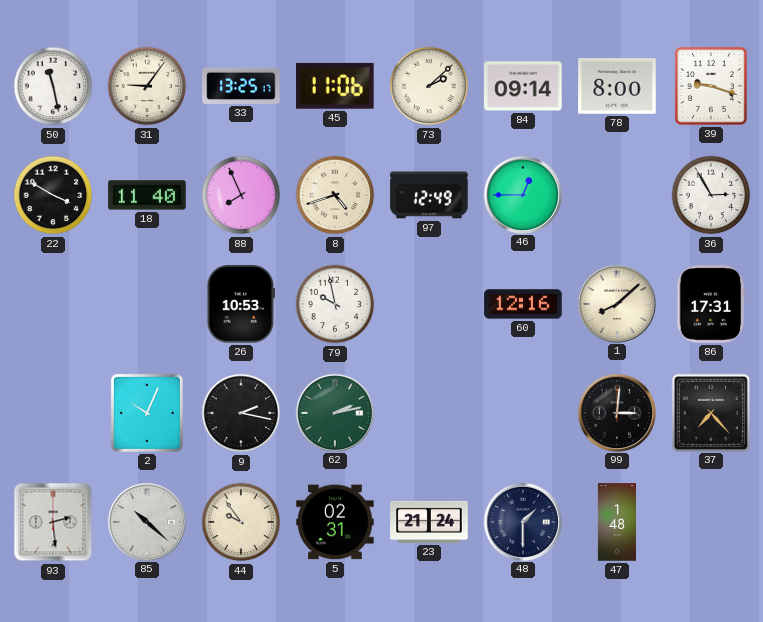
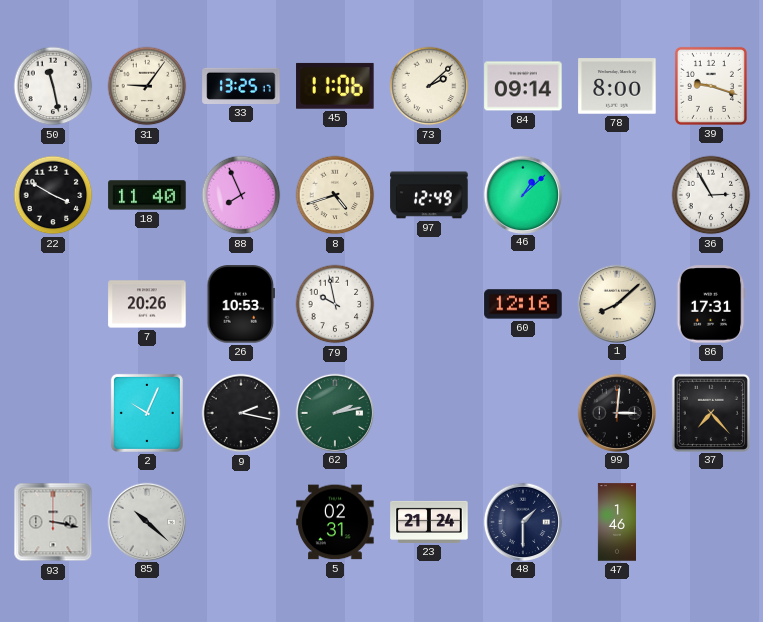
46: 12:45 -> 1:08 (522, 194)
7: none -> 20:26 (147, 304)
93: 2:29 -> 3:17 (53, 522)
44: 9:54 -> none (241, 522)
47: 1:48 -> 1:46 (616, 522)
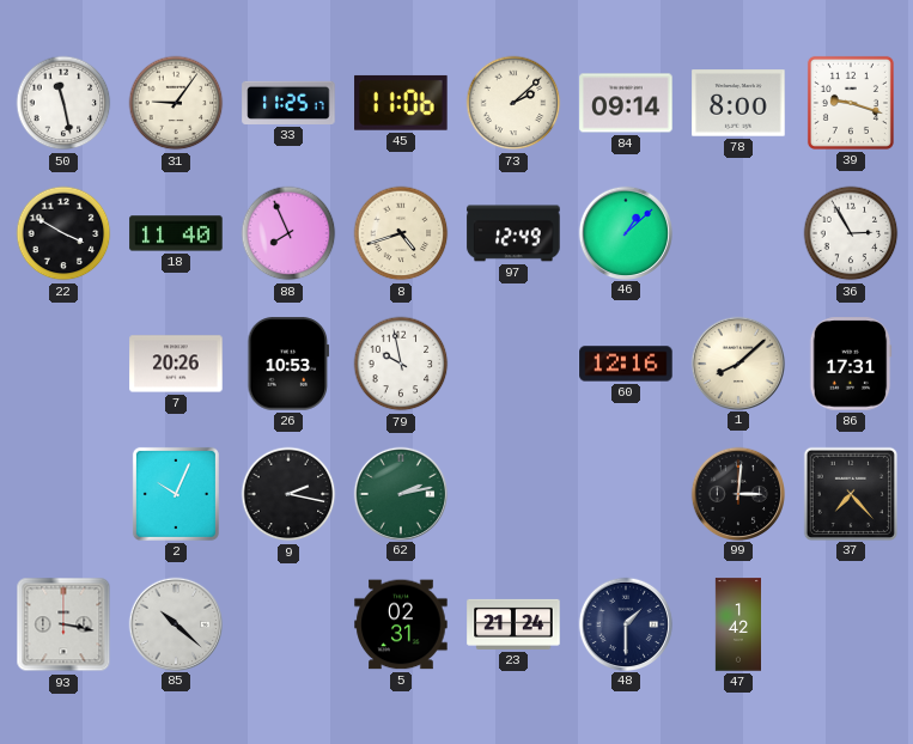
33: 13:25 -> 11:25 (288, 103)
47: 1:46 -> 1:42 (737, 624)
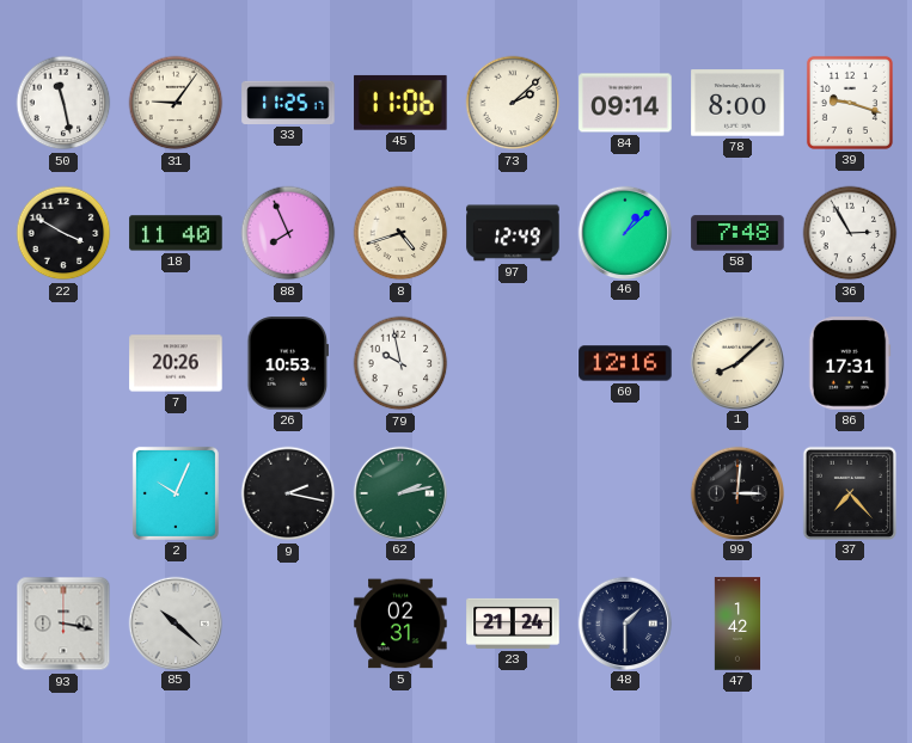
58: none -> 7:48 (737, 233)
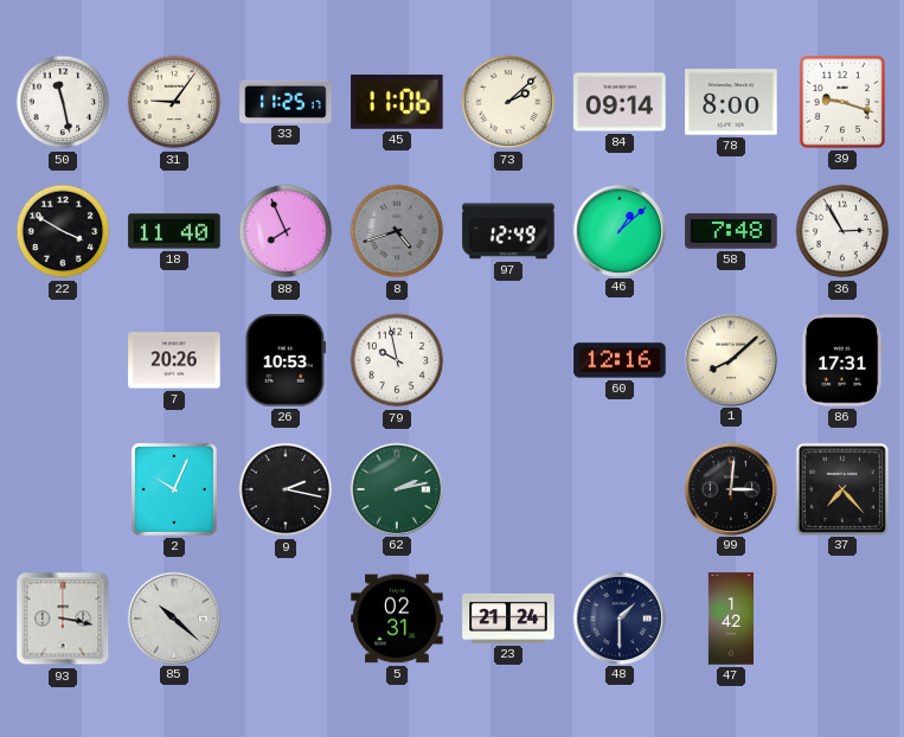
8 dial: cream -> grey (397, 231)
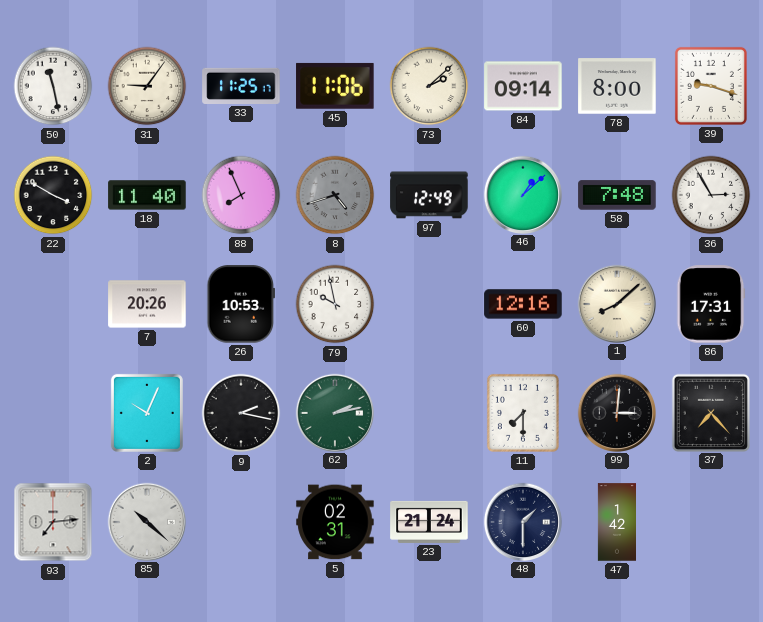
11: none -> 7:30 (523, 413)
93: 3:17 -> 7:14 (53, 522)
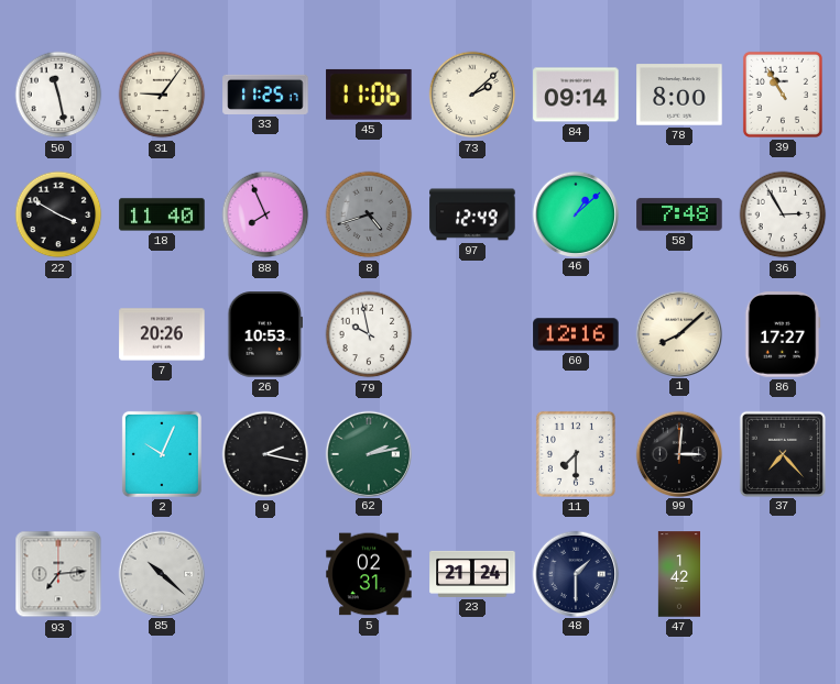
39: 9:18 -> 10:55 (783, 95)
86: 17:31 -> 17:27 (783, 334)
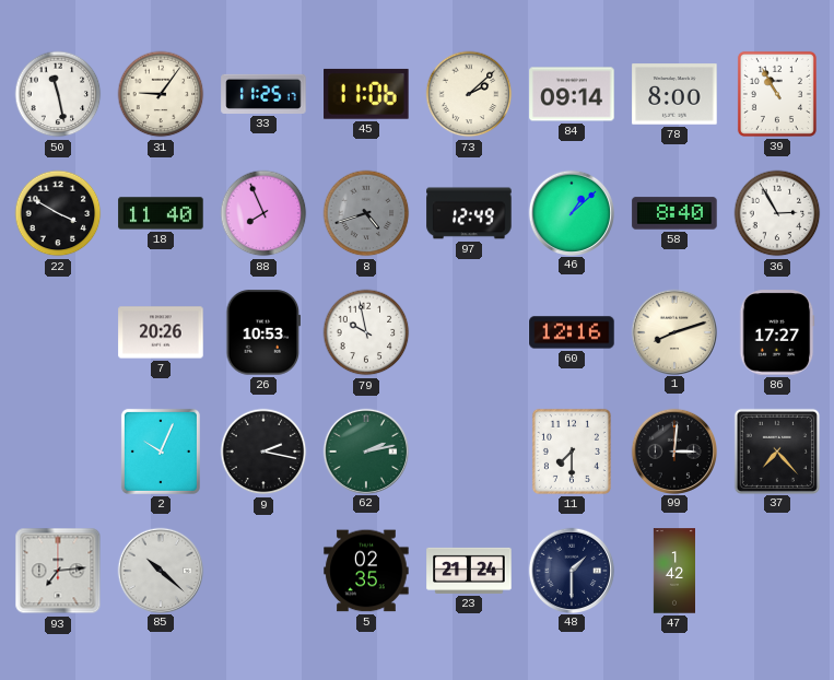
58: 7:48 -> 8:40 (674, 213)
1: 8:08 -> 8:12 (673, 331)
5: 02:31 -> 02:35 (366, 571)
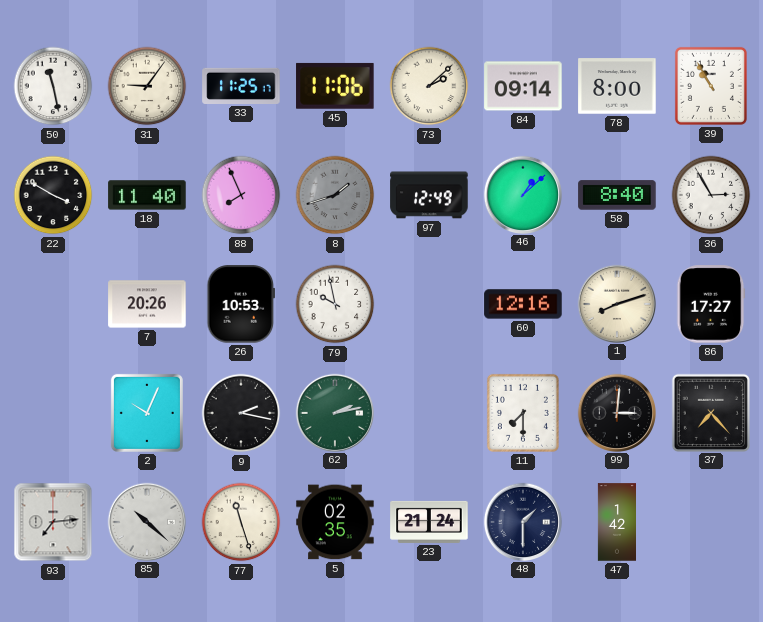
8: 4:42 -> 1:42 (335, 195)
77: none -> 11:27 (241, 522)
